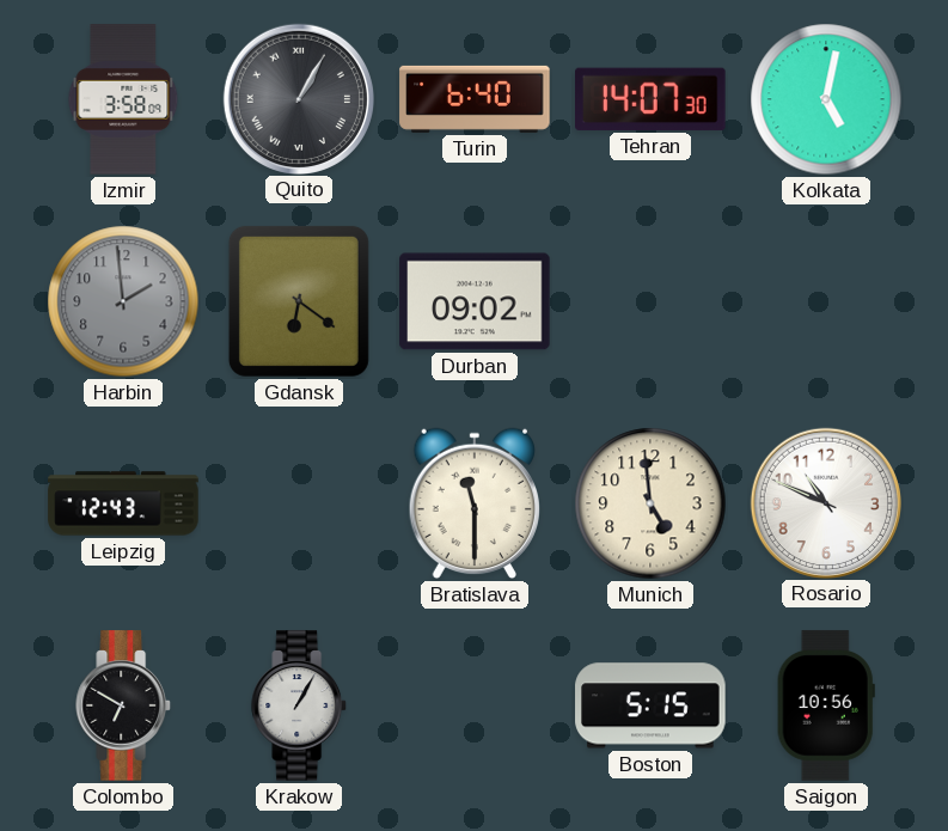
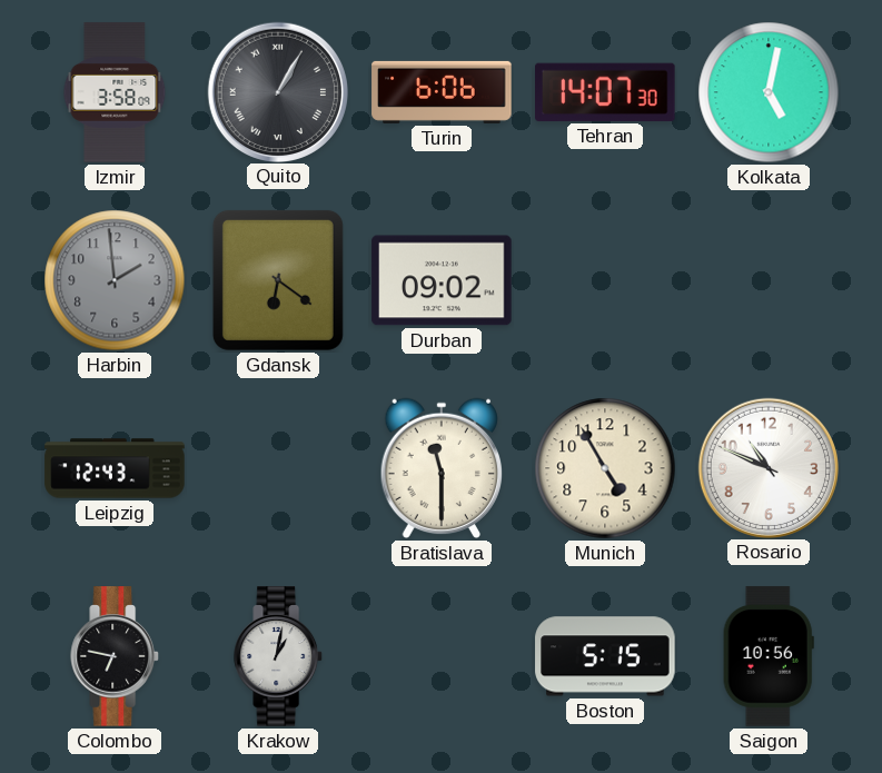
Turin: 6:40 -> 6:06 (442, 92)
Munich: 4:59 -> 4:55 (605, 468)
Colombo: 6:50 -> 6:47 (116, 656)
Krakow: 1:05 -> 1:02 (279, 656)
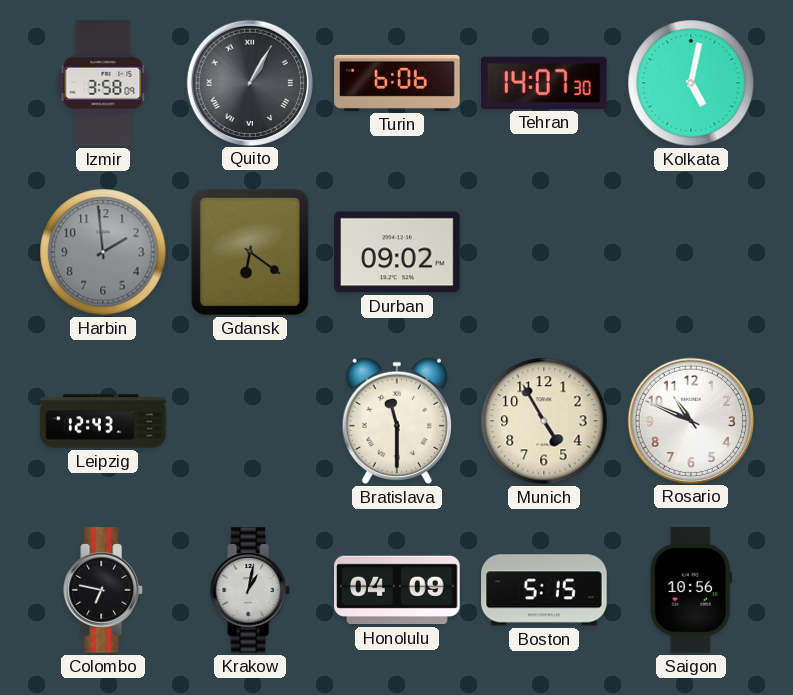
Honolulu: none -> 04:09 (397, 590)
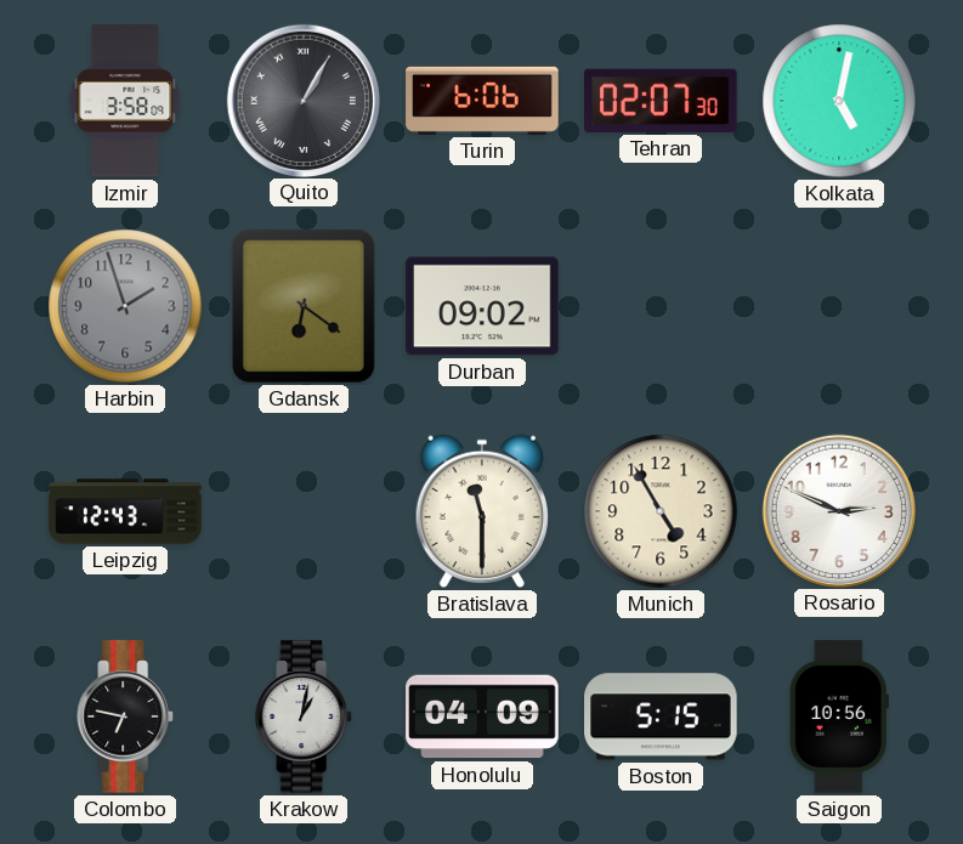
Tehran: 14:07 -> 02:07 (662, 101)
Harbin: 1:59 -> 1:57 (125, 306)
Rosario: 10:49 -> 2:49 (838, 510)
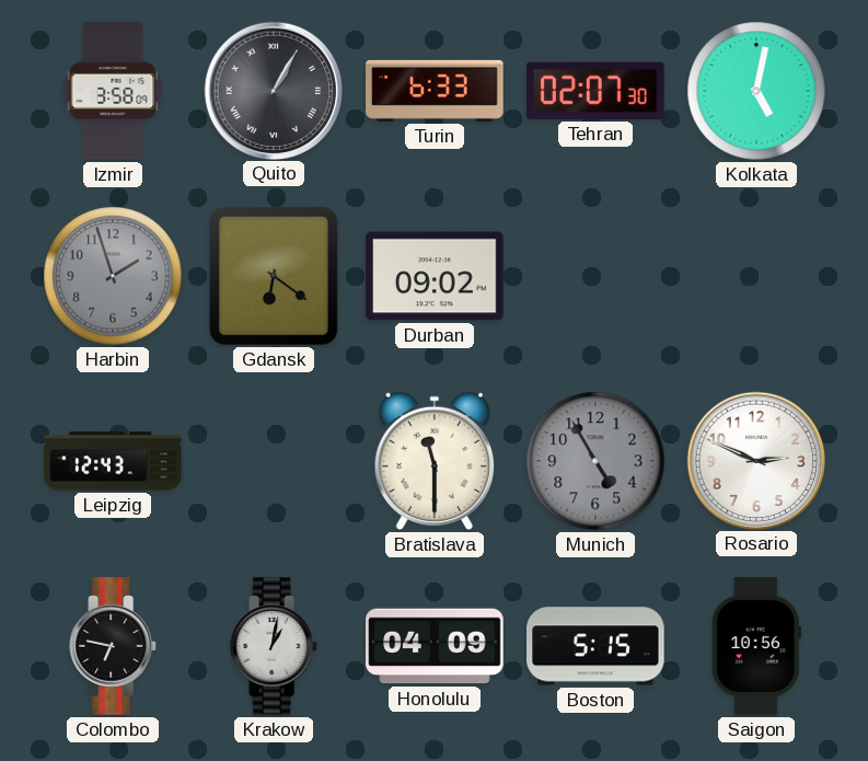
Turin: 6:06 -> 6:33 (435, 91)
Munich dial: cream -> grey (595, 461)
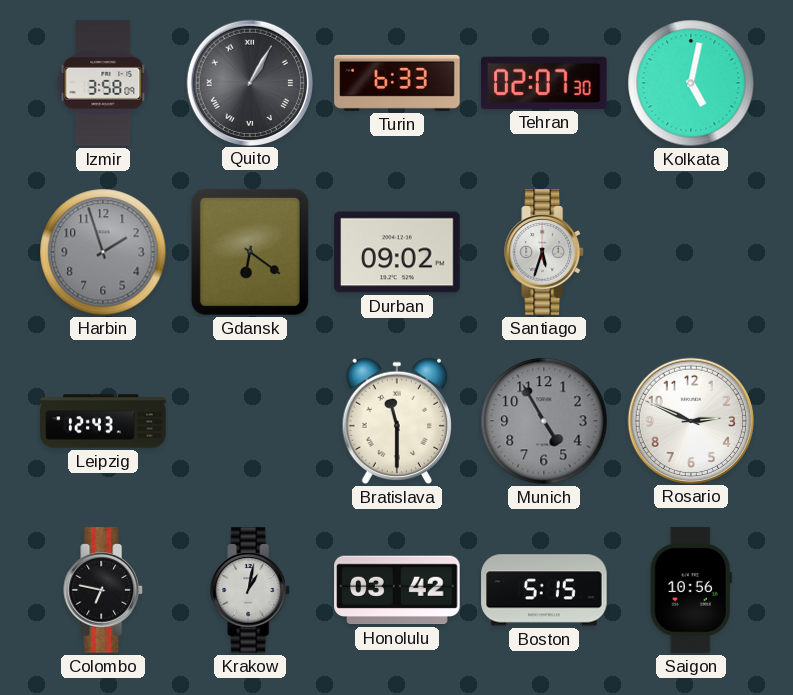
Santiago: none -> 5:33 (545, 252)
Honolulu: 04:09 -> 03:42 (397, 590)
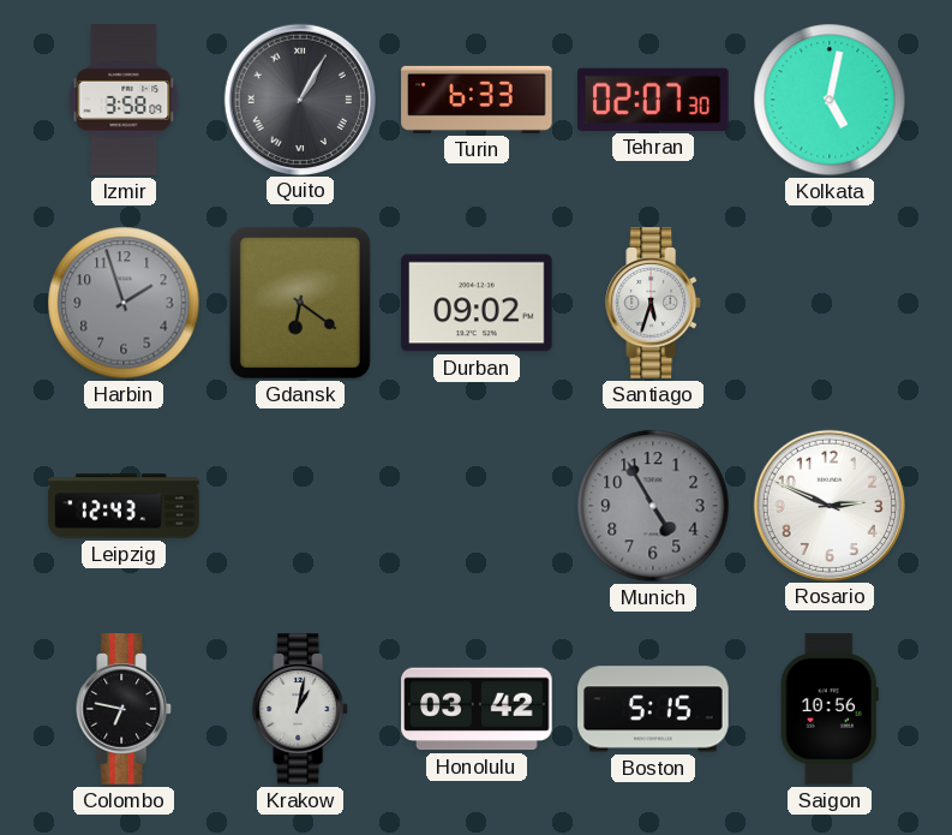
Bratislava: 11:30 -> none (396, 421)
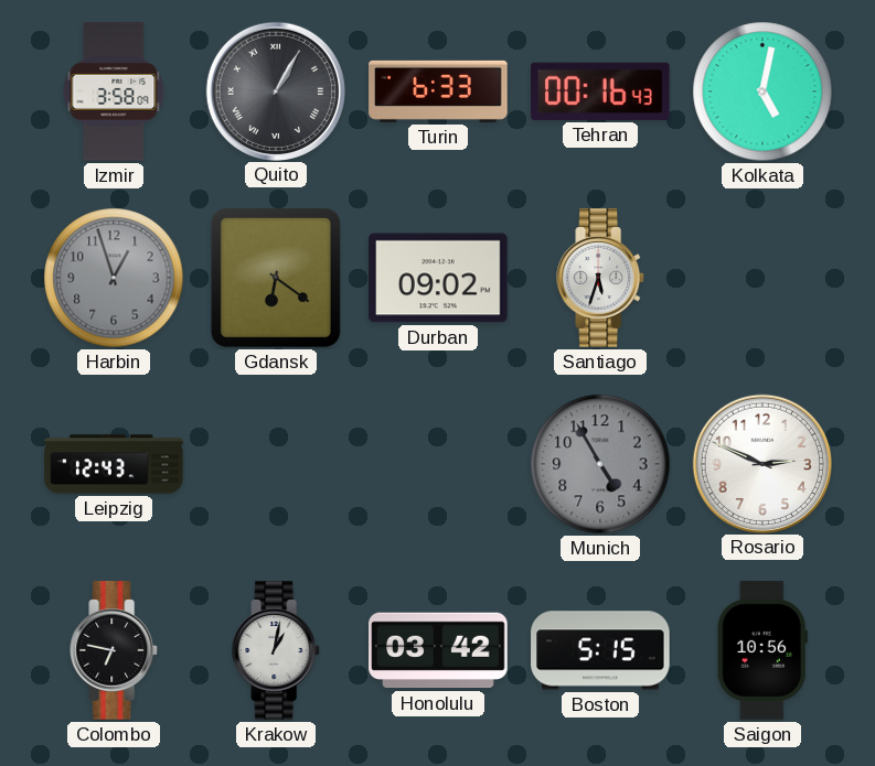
Tehran: 02:07 -> 00:16 (601, 91)
Harbin: 1:57 -> 12:57 (114, 278)
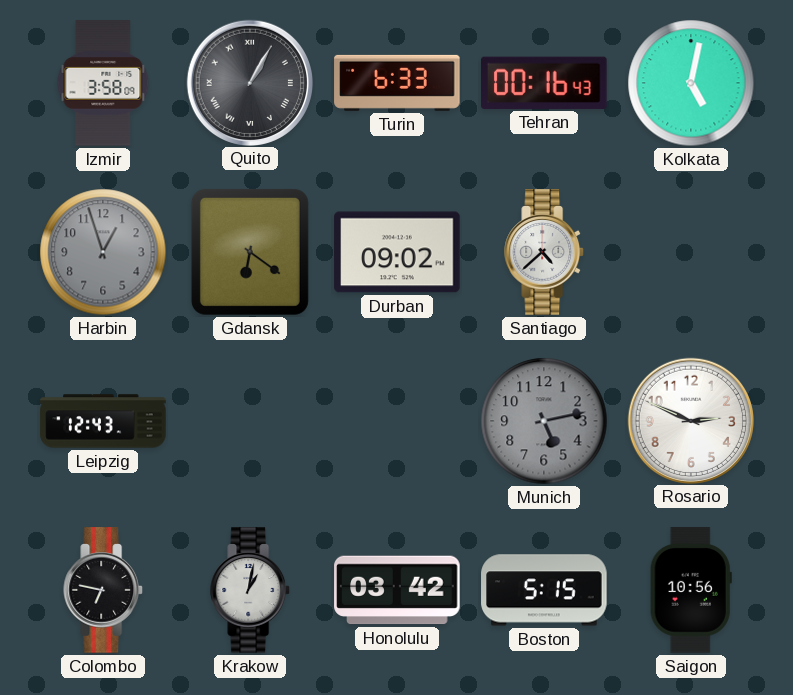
Santiago: 5:33 -> 4:38 (545, 252)
Munich: 4:55 -> 5:13 (544, 421)
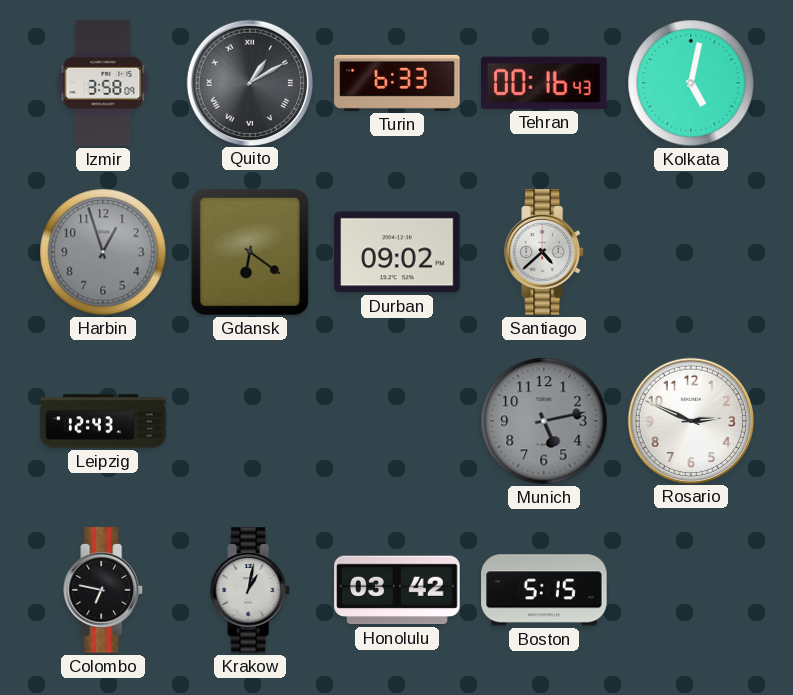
Quito: 1:05 -> 1:10 (249, 82)
Saigon: 10:56 -> none (691, 590)
